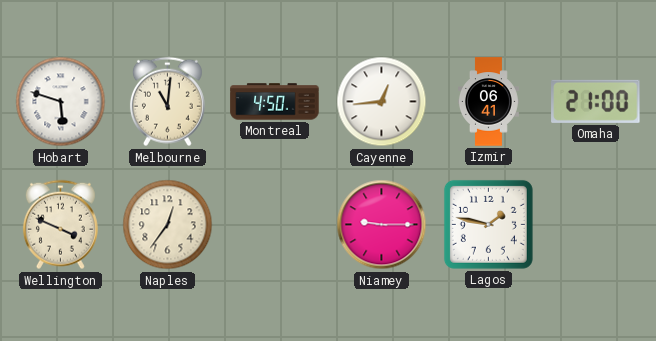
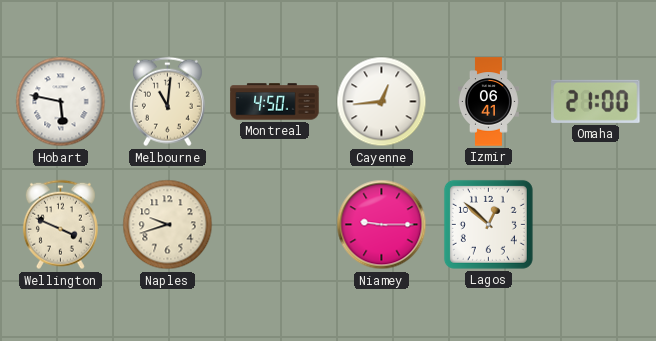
Hobart: 5:48 -> 5:47 (61, 102)
Naples: 12:36 -> 9:42 (168, 225)
Lagos: 1:47 -> 12:52 (488, 224)
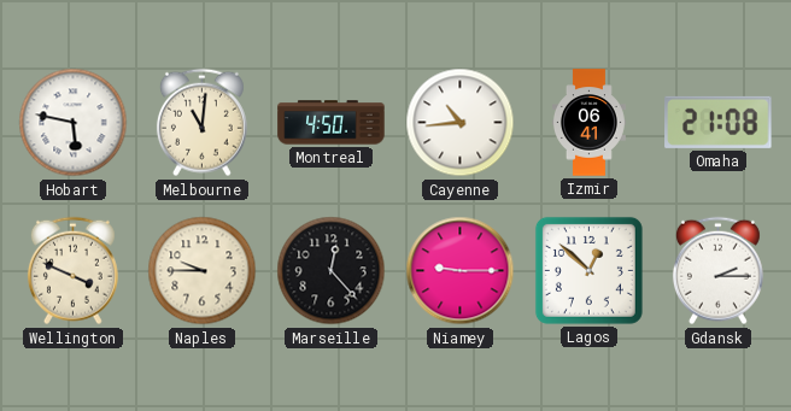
Cayenne: 12:44 -> 10:44 (461, 123)
Omaha: 21:00 -> 21:08 (719, 122)
Naples: 9:42 -> 9:45 (203, 271)
Marseille: none -> 12:23 (332, 271)
Gdansk: none -> 2:15 (717, 271)
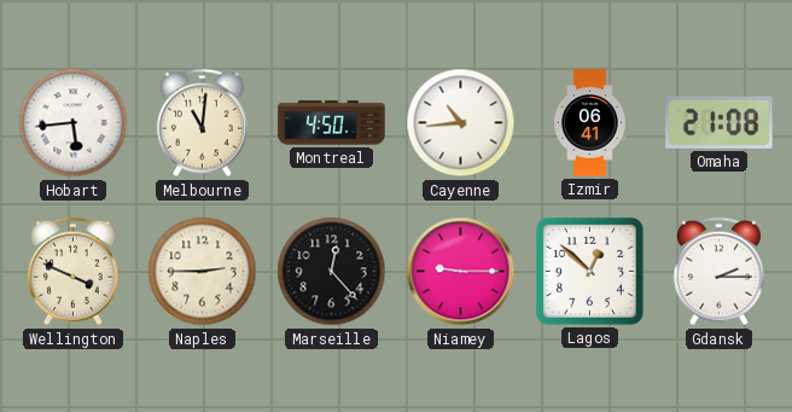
Hobart: 5:47 -> 5:44 (74, 123)
Naples: 9:45 -> 2:45 (203, 272)
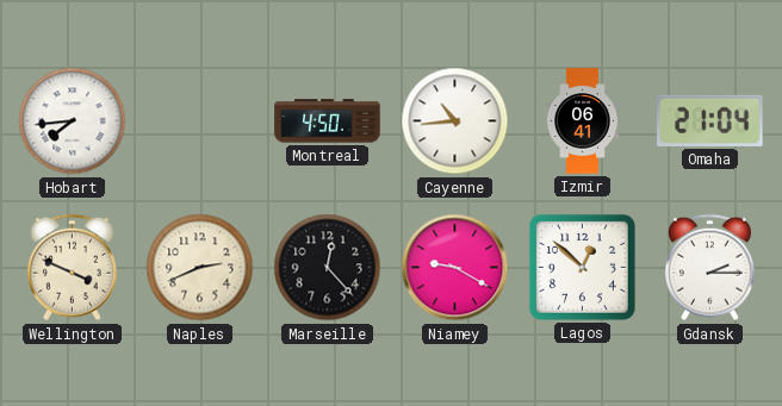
Hobart: 5:44 -> 7:44 (73, 121)
Melbourne: 11:01 -> none (202, 123)
Omaha: 21:08 -> 21:04 (710, 120)
Naples: 2:45 -> 2:41 (200, 268)
Niamey: 9:15 -> 9:20 (455, 268)
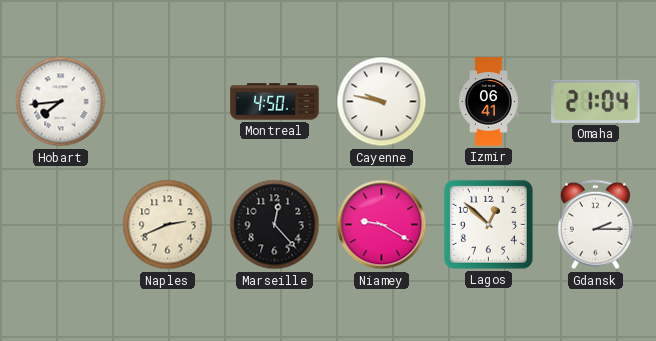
Cayenne: 10:44 -> 9:47 (382, 102)
Wellington: 3:49 -> none (72, 268)
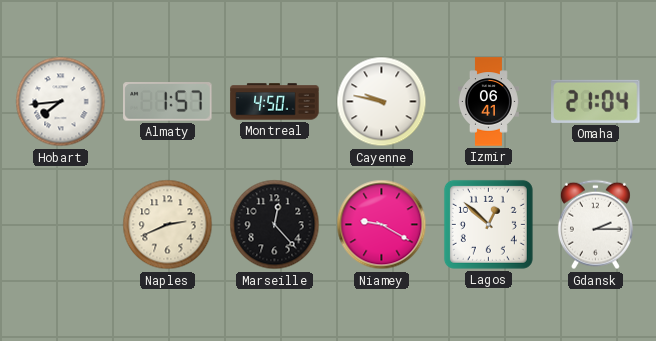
Almaty: none -> 1:57 (168, 102)
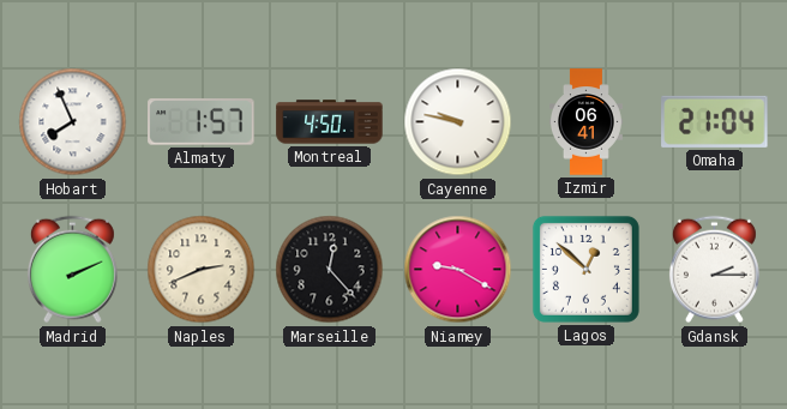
Hobart: 7:44 -> 7:56 (73, 122)
Madrid: none -> 2:11 (72, 270)
